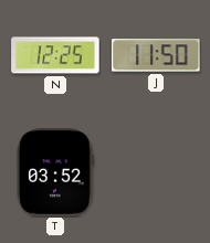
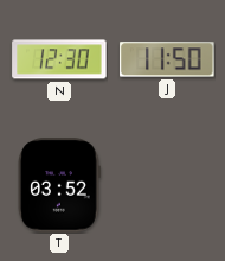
N: 12:25 -> 12:30 (59, 59)
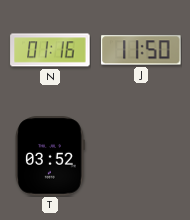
N: 12:30 -> 01:16 (50, 50)
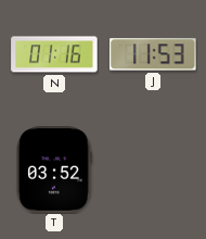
J: 11:50 -> 11:53 (153, 54)
